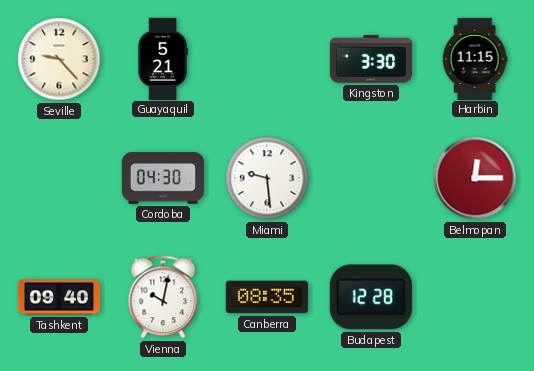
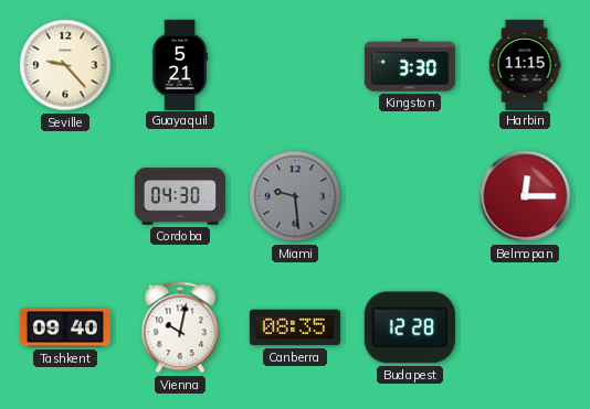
Miami dial: white -> grey (295, 196)
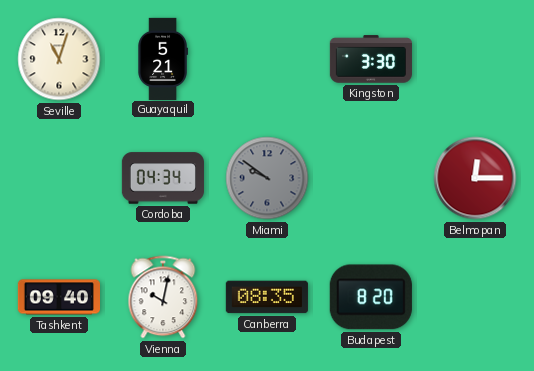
Seville: 9:23 -> 11:03 (59, 59)
Harbin: 11:15 -> none (525, 64)
Cordoba: 04:30 -> 04:34 (163, 178)
Miami: 9:29 -> 9:51 (267, 178)
Budapest: 12:28 -> 8:20 (371, 297)
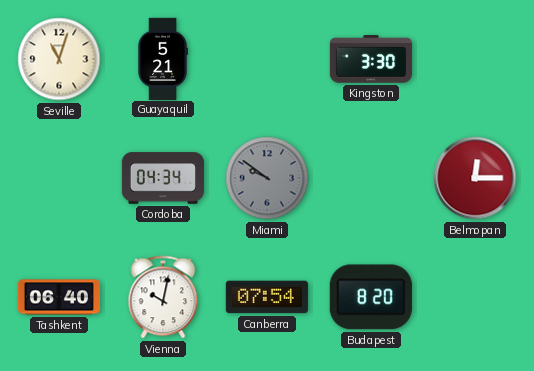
Tashkent: 09:40 -> 06:40 (58, 297)
Canberra: 08:35 -> 07:54 (267, 297)
